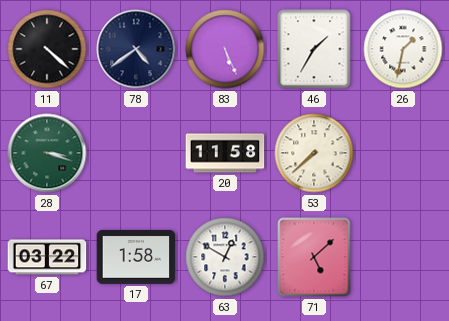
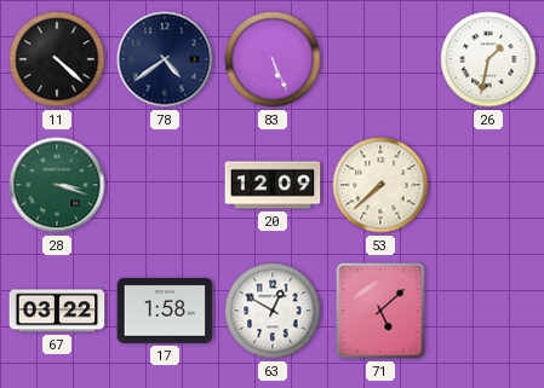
46: 1:35 -> none (314, 49)
20: 11:58 -> 12:09 (273, 185)
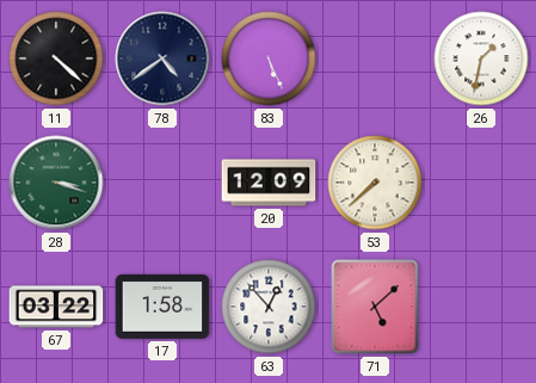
63: 12:50 -> 12:53 (269, 307)
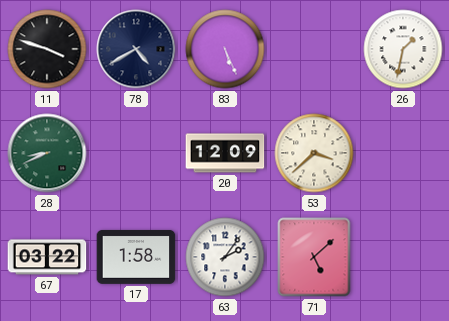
11: 4:22 -> 3:48 (47, 49)
78: 4:39 -> 4:40 (136, 49)
28: 3:18 -> 8:41 (47, 153)
53: 7:38 -> 3:38 (314, 153)
63: 12:53 -> 2:06 (225, 257)
